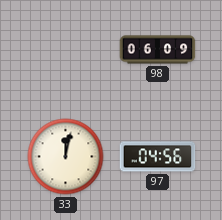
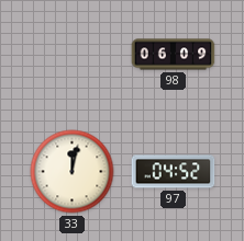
97: 04:56 -> 04:52 (174, 172)
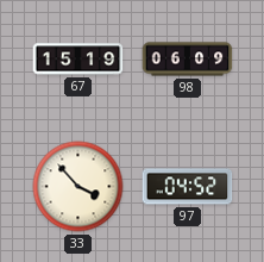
67: none -> 15:19 (78, 60)
33: 12:02 -> 3:53 (78, 187)
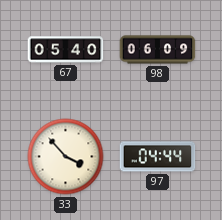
67: 15:19 -> 05:40 (66, 50)
97: 04:52 -> 04:44 (158, 157)
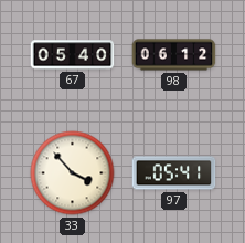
98: 06:09 -> 06:12 (174, 55)
97: 04:44 -> 05:41 (174, 173)
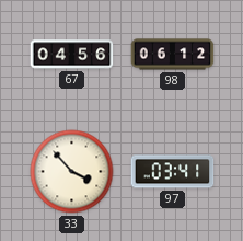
67: 05:40 -> 04:56 (72, 55)
97: 05:41 -> 03:41 (173, 172)
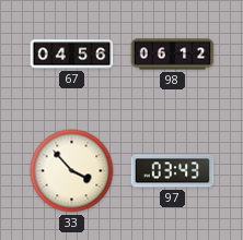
97: 03:41 -> 03:43 (173, 171)
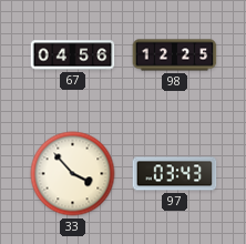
98: 06:12 -> 12:25 (175, 55)
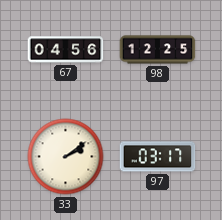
33: 3:53 -> 2:09 (66, 157)
97: 03:43 -> 03:17 (158, 157)
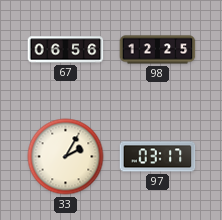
67: 04:56 -> 06:56 (66, 50)
33: 2:09 -> 2:05 (66, 157)
